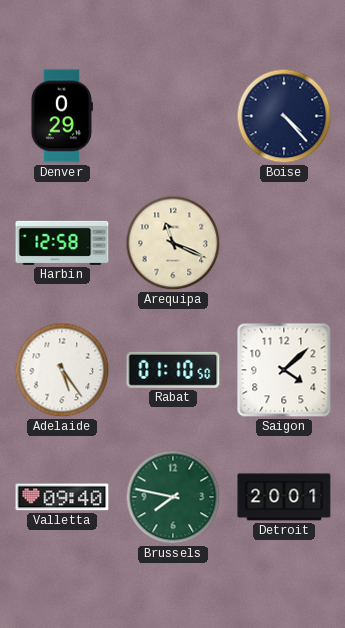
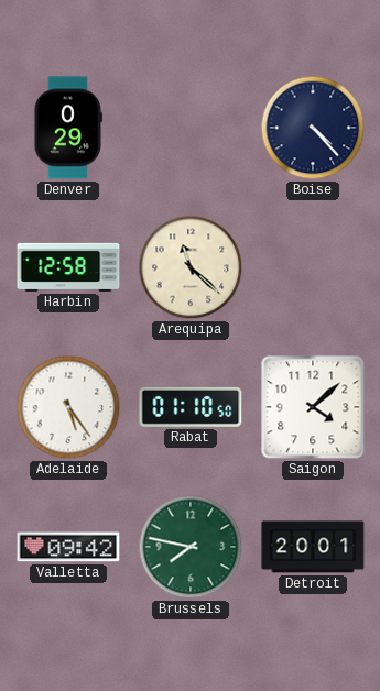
Arequipa: 11:19 -> 11:22 (191, 267)
Valletta: 09:40 -> 09:42 (68, 547)
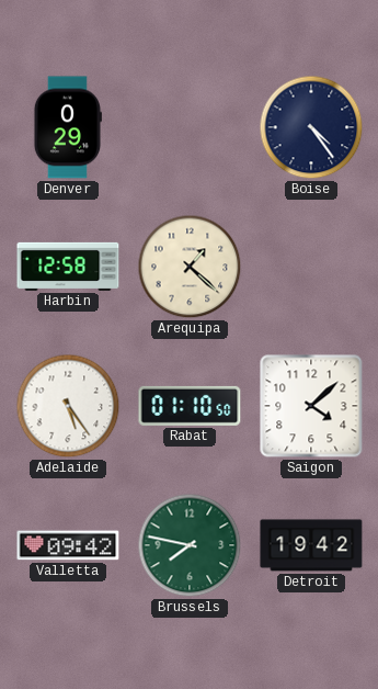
Boise: 4:23 -> 4:24 (311, 127)
Arequipa: 11:22 -> 1:22 (190, 267)
Detroit: 20:01 -> 19:42 (311, 545)
